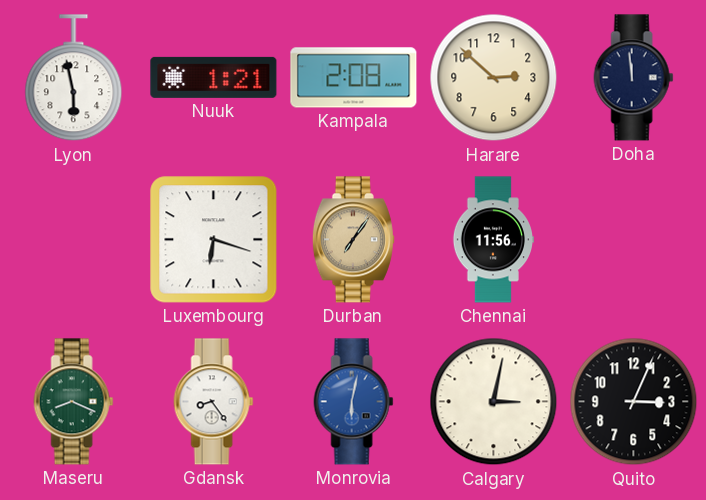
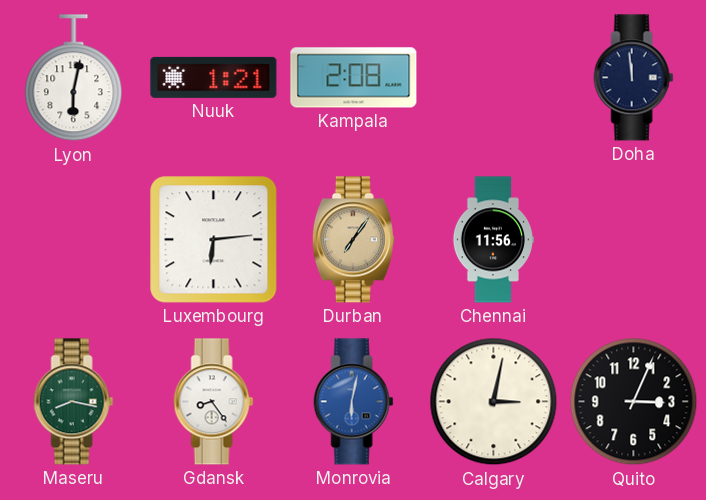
Lyon: 5:58 -> 6:02 (74, 78)
Harare: 2:52 -> none (494, 78)
Luxembourg: 6:18 -> 6:14 (214, 240)
Maseru: 8:19 -> 8:17 (74, 402)
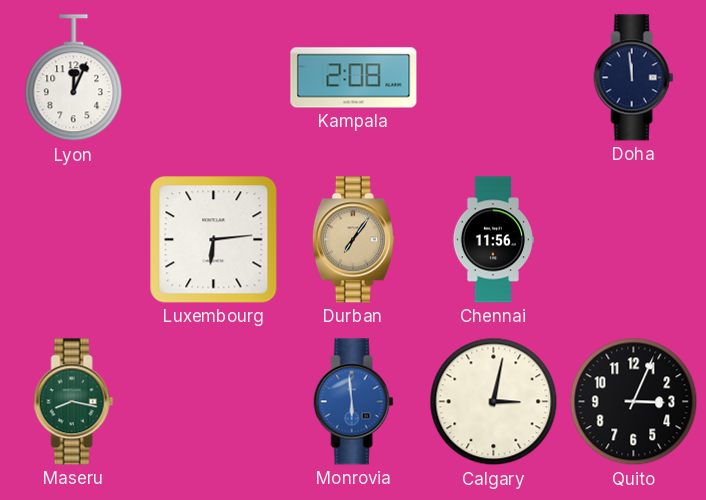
Lyon: 6:02 -> 12:04 (74, 78)
Nuuk: 1:21 -> none (214, 77)
Gdansk: 8:24 -> none (214, 402)
Monrovia: 6:02 -> 5:59 (354, 402)
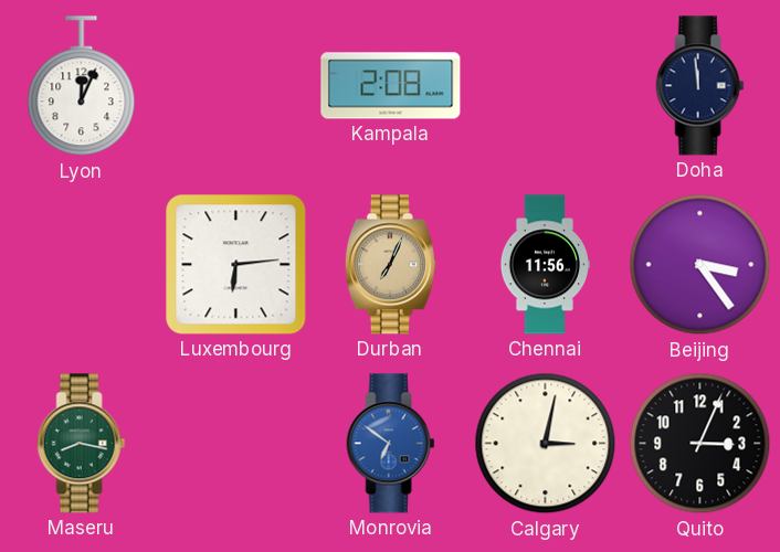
Durban: 7:06 -> 7:04 (390, 265)
Beijing: none -> 3:24 (700, 265)
Monrovia: 5:59 -> 6:51 (391, 444)
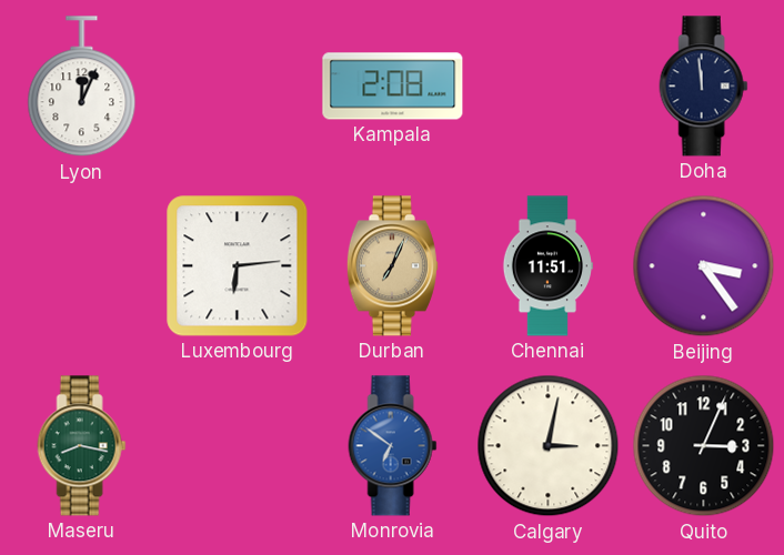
Chennai: 11:56 -> 11:51 (546, 266)
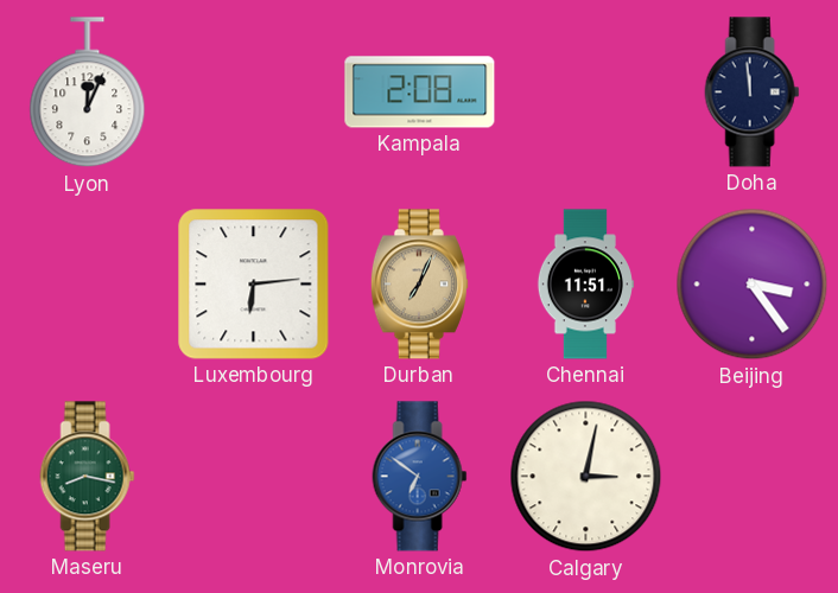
Quito: 3:04 -> none (704, 446)
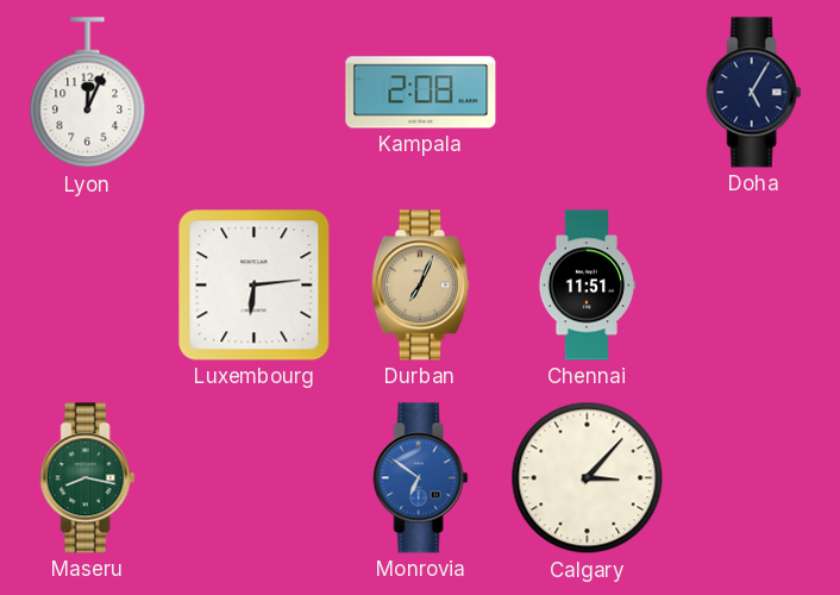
Doha: 11:59 -> 5:05 (754, 93)
Beijing: 3:24 -> none (753, 285)
Calgary: 3:02 -> 3:07 (588, 478)
